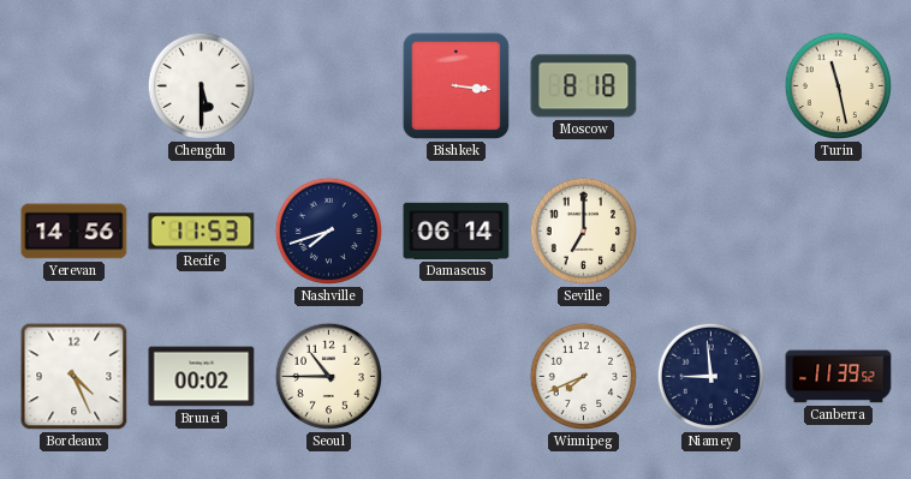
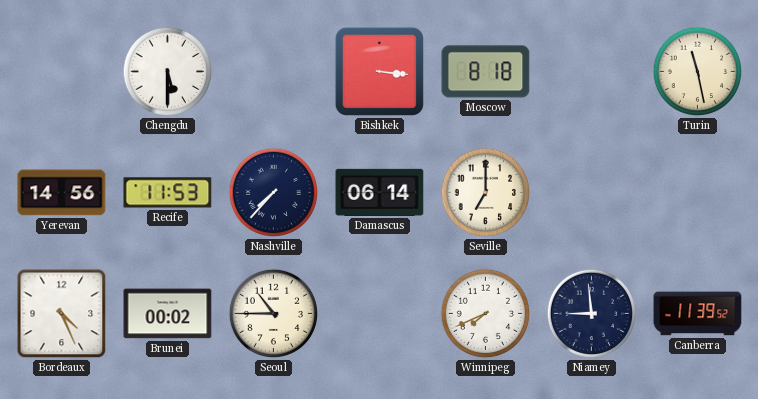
Nashville: 7:42 -> 7:37 (274, 193)
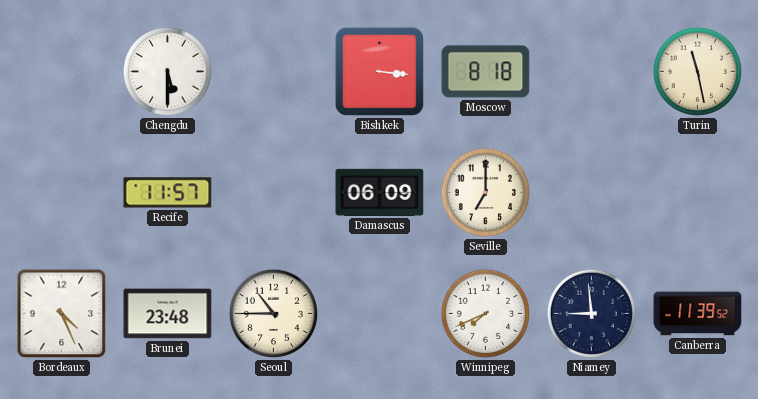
Yerevan: 14:56 -> none (62, 193)
Recife: 11:53 -> 11:57 (168, 193)
Nashville: 7:37 -> none (274, 193)
Damascus: 06:14 -> 06:09 (380, 192)
Brunei: 00:02 -> 23:48 (168, 314)
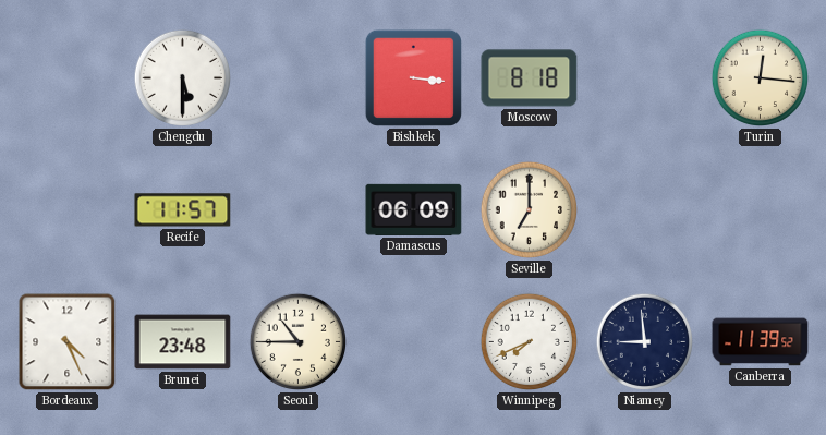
Turin: 11:28 -> 12:16 (761, 78)
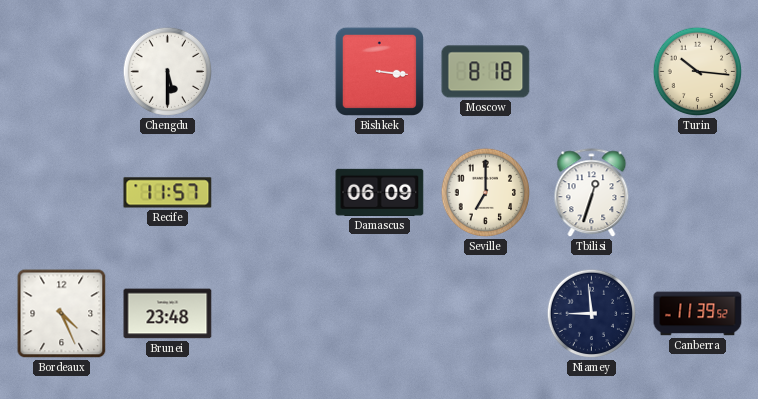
Turin: 12:16 -> 10:16 (698, 72)
Tbilisi: none -> 12:33 (592, 193)
Seoul: 10:45 -> none (299, 342)
Winnipeg: 7:41 -> none (530, 342)
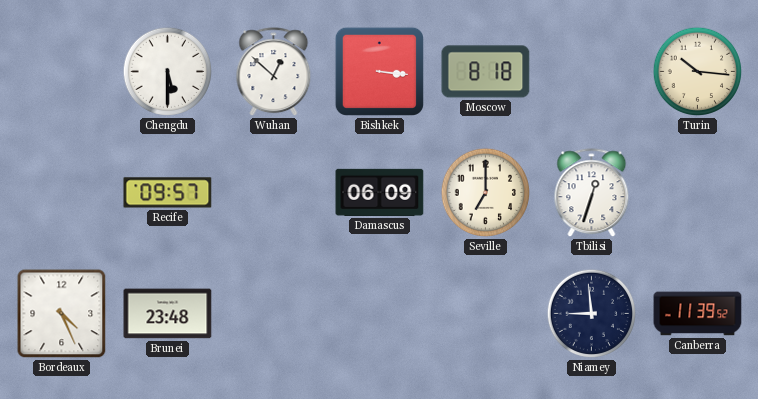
Wuhan: none -> 12:52 (274, 72)
Recife: 11:57 -> 09:57 (168, 193)
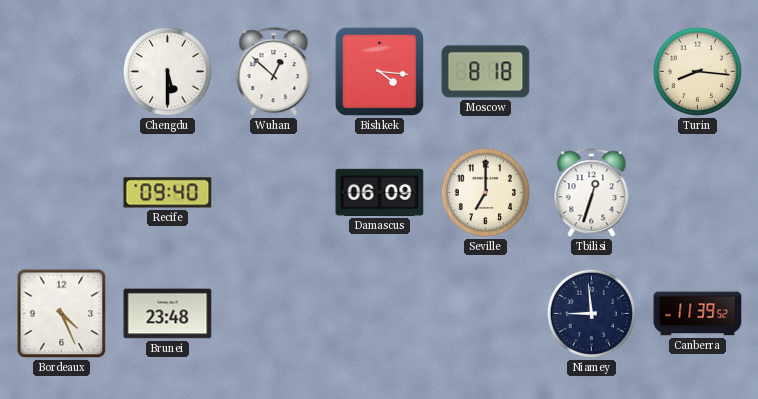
Bishkek: 3:16 -> 4:16 (379, 71)
Turin: 10:16 -> 8:16 (698, 72)
Recife: 09:57 -> 09:40 (168, 193)
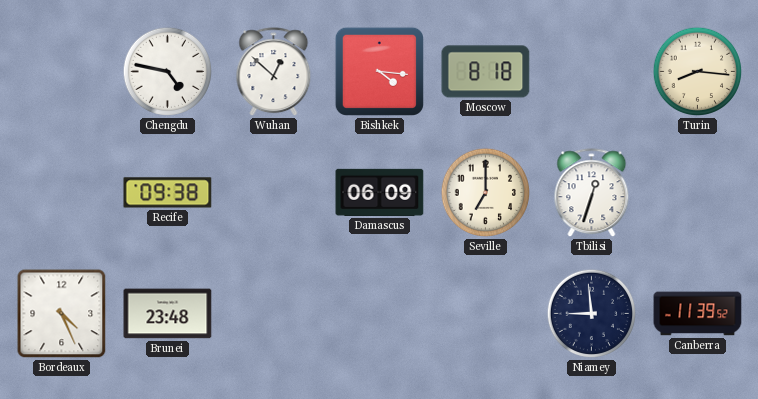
Chengdu: 5:30 -> 4:47 (168, 72)
Recife: 09:40 -> 09:38 (168, 193)
